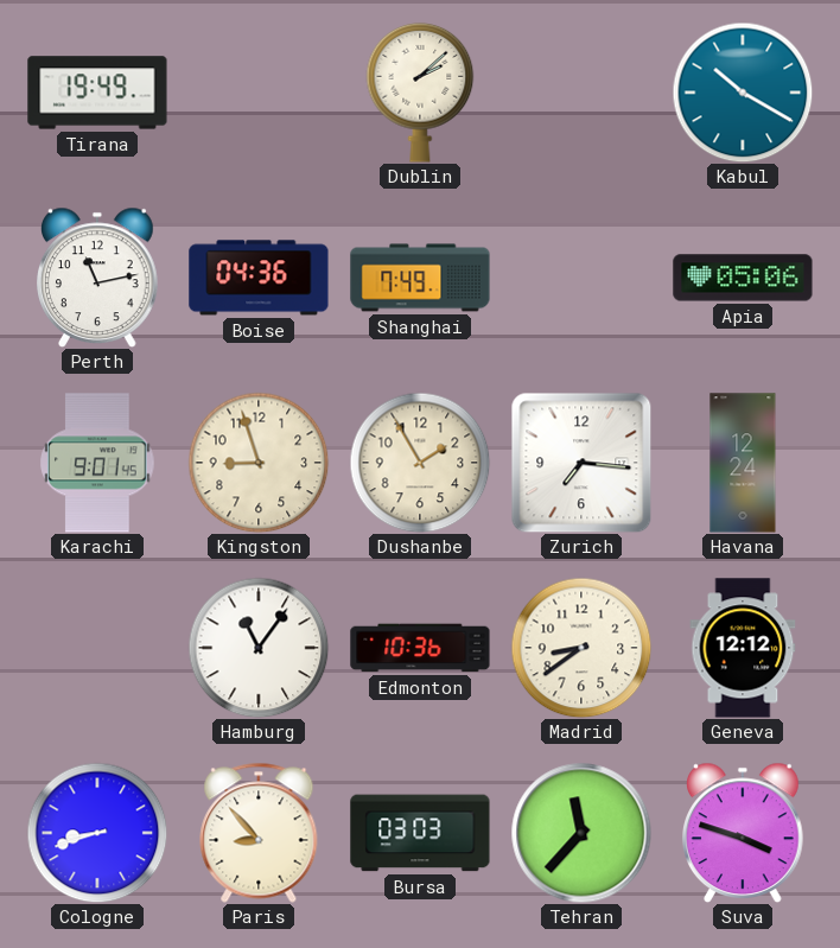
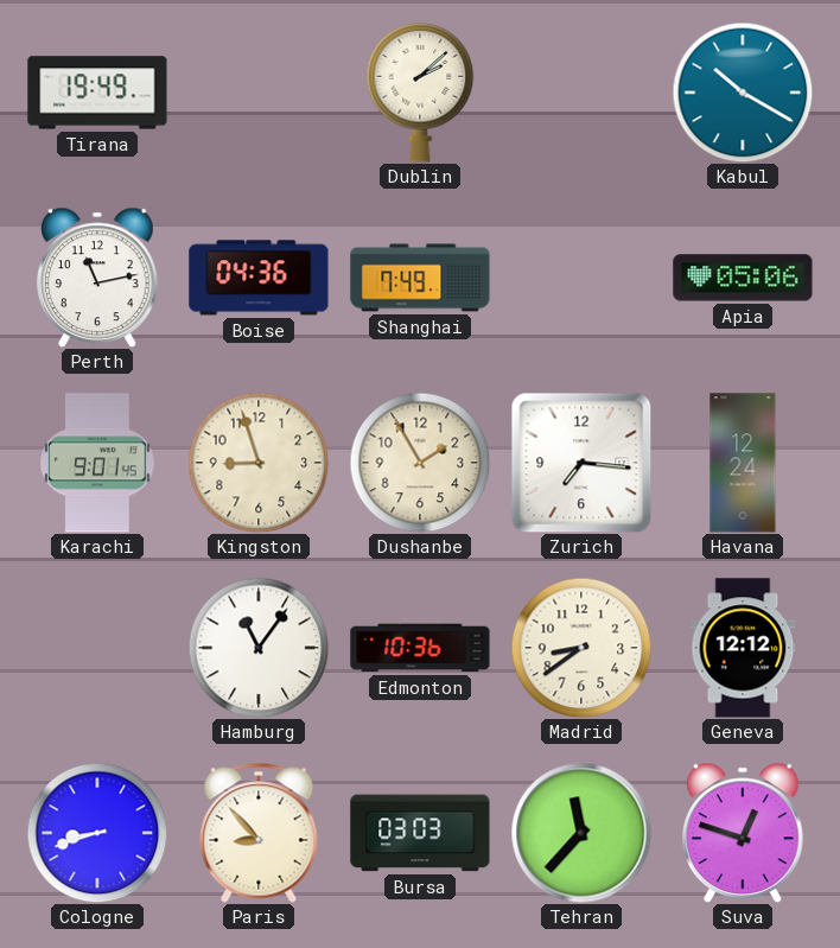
Suva: 3:48 -> 12:48 (744, 832)
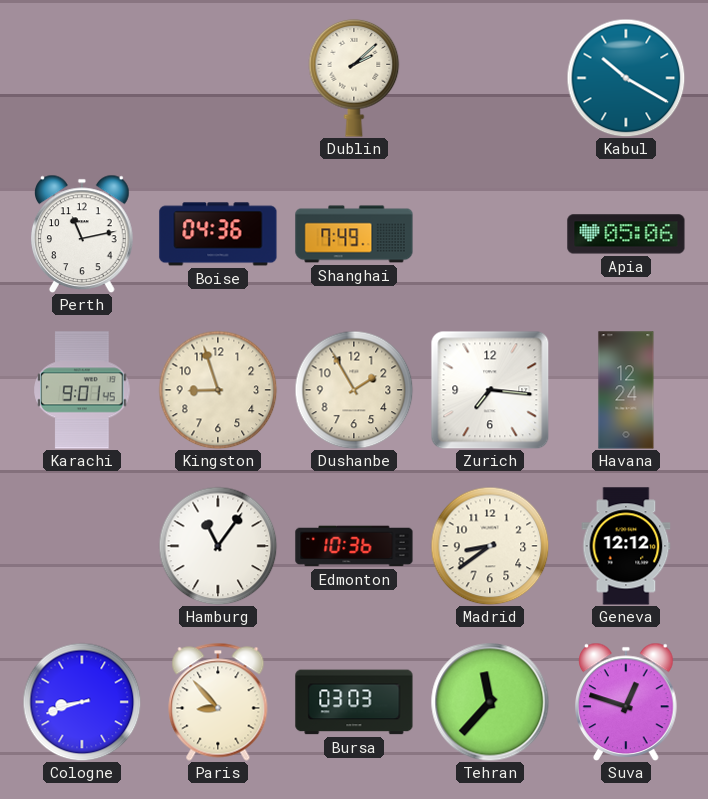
Tirana: 19:49 -> none (97, 93)
